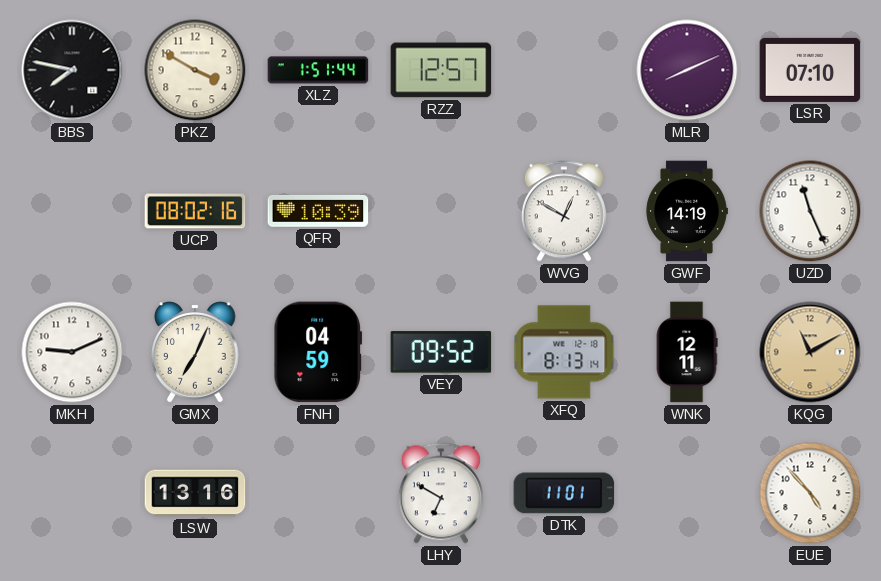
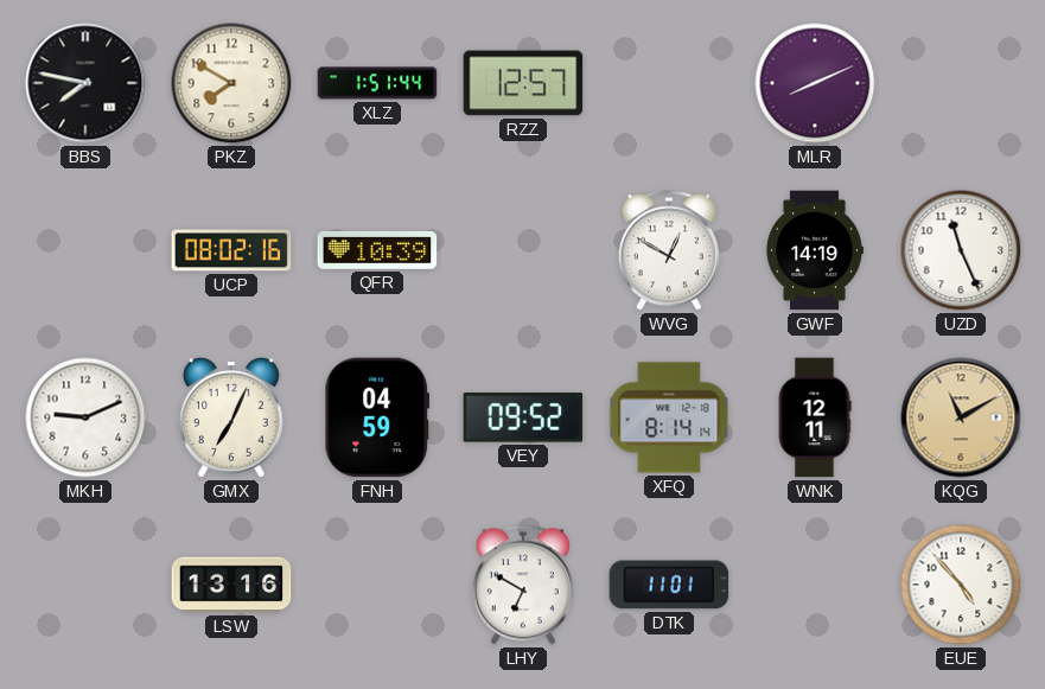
PKZ: 3:50 -> 7:50 (231, 83)
LSR: 07:10 -> none (810, 70)
XFQ: 8:13 -> 8:14 (669, 417)
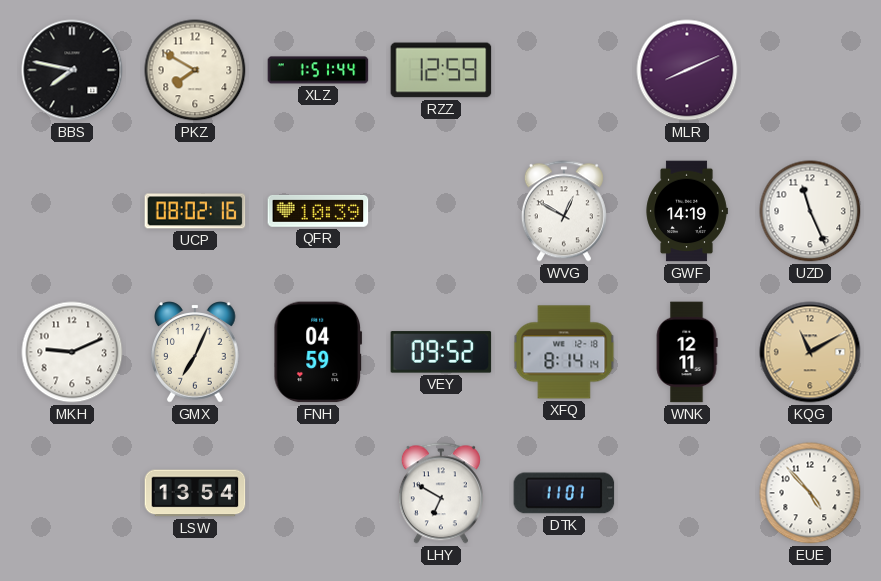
RZZ: 12:57 -> 12:59 (441, 70)
LSW: 13:16 -> 13:54 (195, 493)
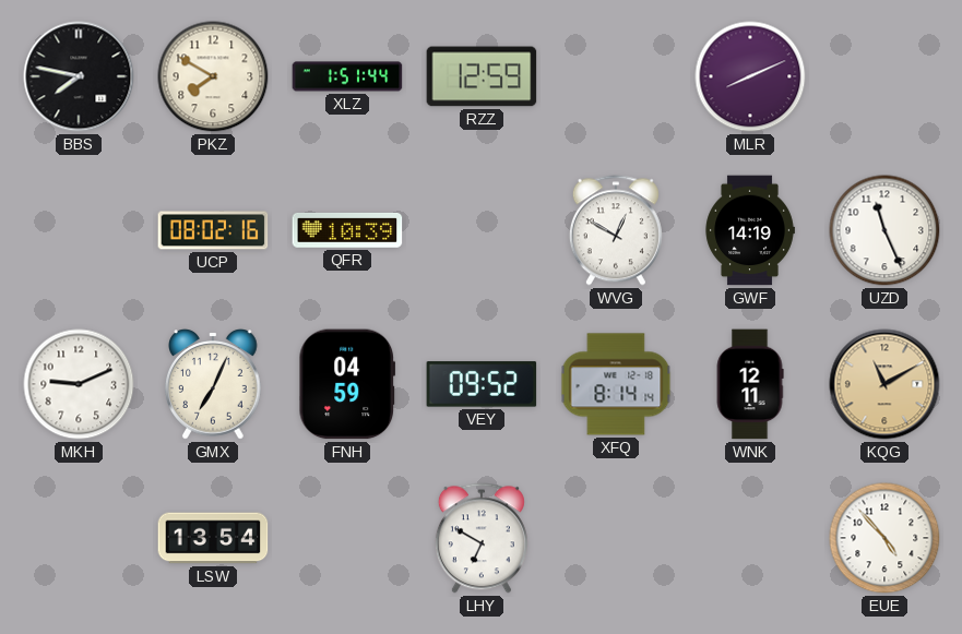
DTK: 11:01 -> none (564, 493)
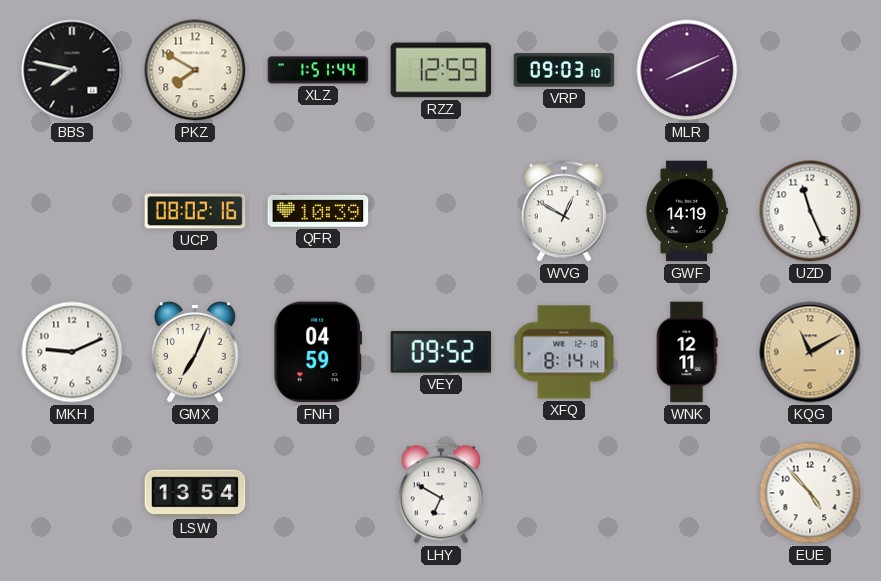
VRP: none -> 09:03 (564, 70)
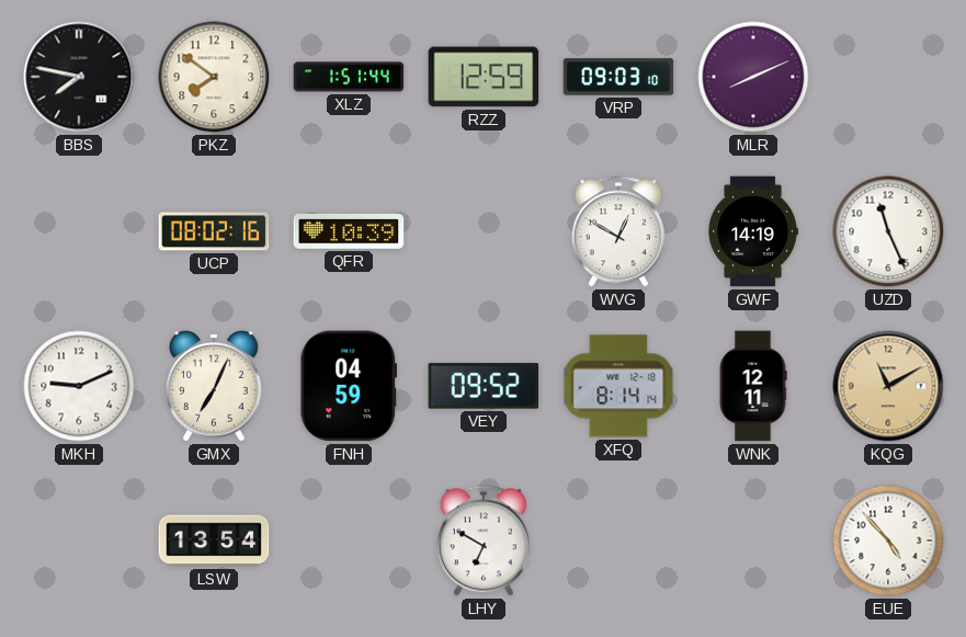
PKZ: 7:50 -> 7:51 (214, 77)
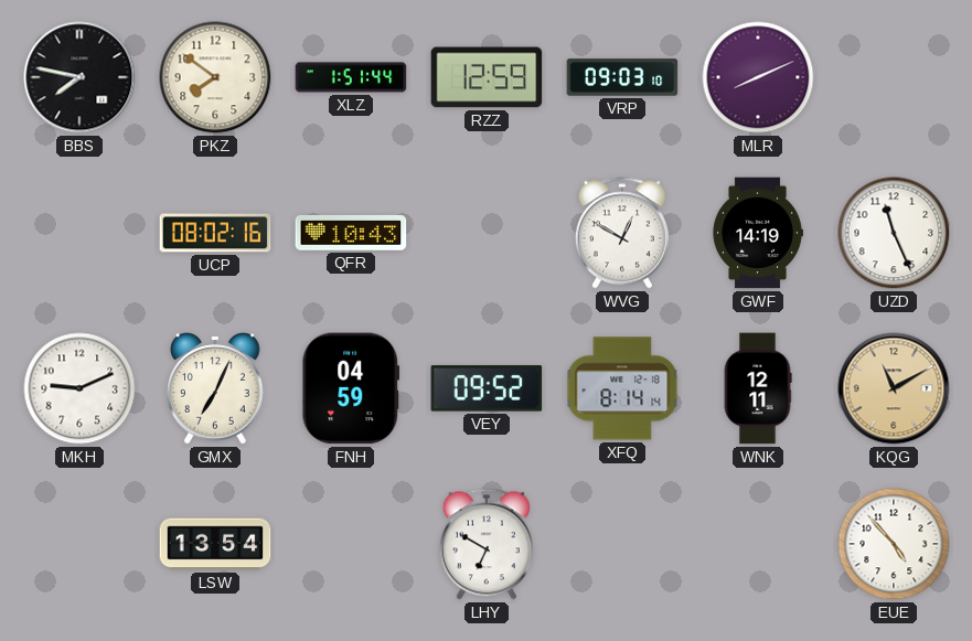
QFR: 10:39 -> 10:43 (351, 233)
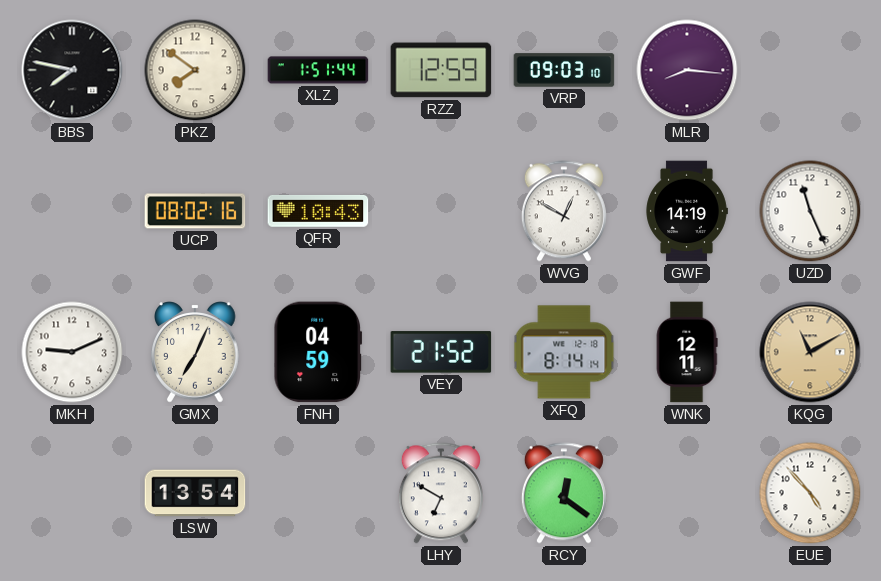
MLR: 8:11 -> 8:16 (687, 70)
VEY: 09:52 -> 21:52 (441, 352)
RCY: none -> 12:21 (564, 493)
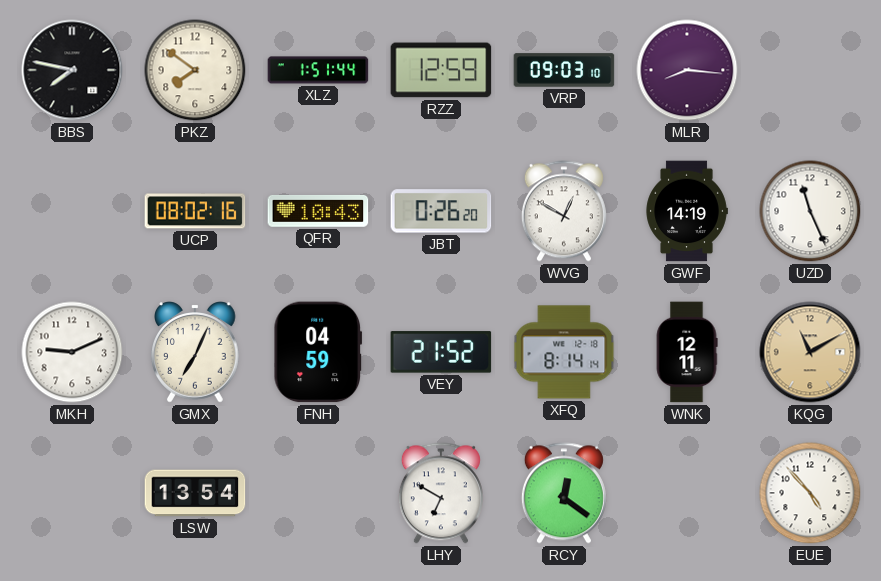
JBT: none -> 0:26 (441, 211)
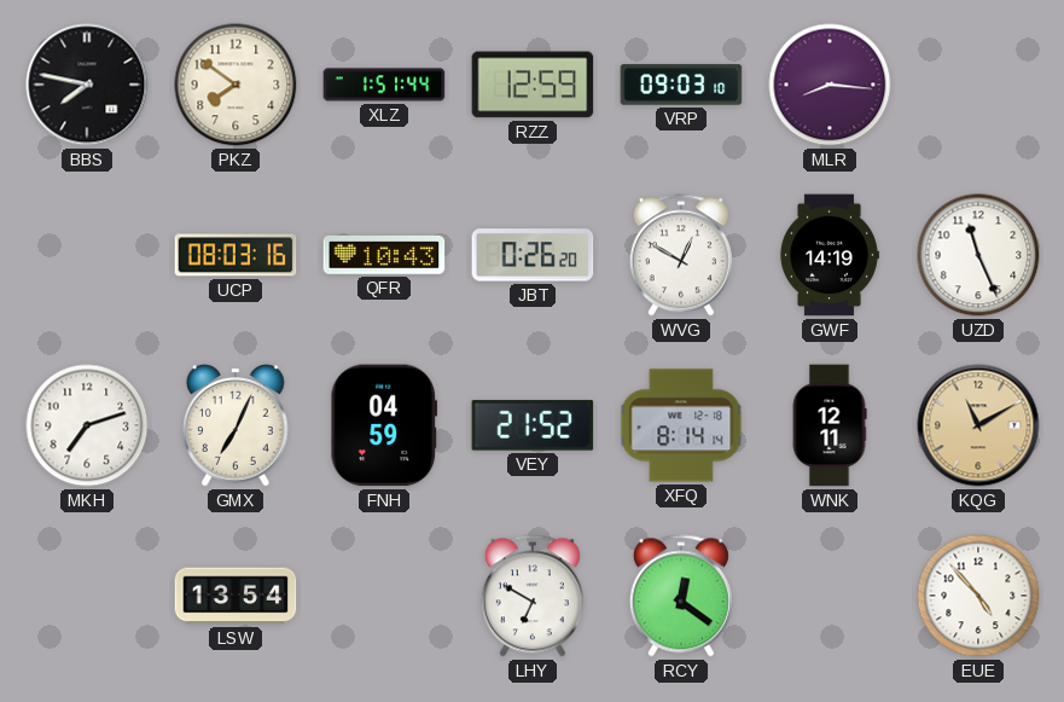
UCP: 08:02 -> 08:03 (236, 255)
MKH: 9:11 -> 7:12 (87, 425)
